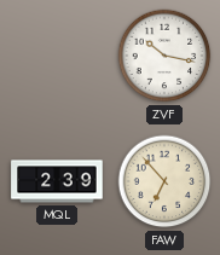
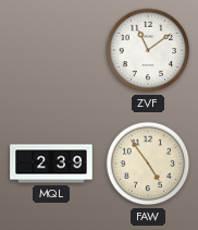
ZVF: 10:17 -> 11:09 (148, 50)
FAW: 6:53 -> 4:54 (148, 164)
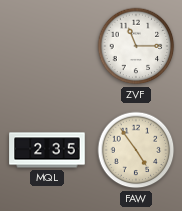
ZVF: 11:09 -> 11:15 (136, 46)
MQL: 2:39 -> 2:35 (47, 150)
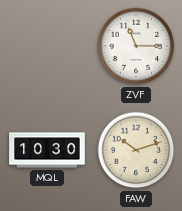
MQL: 2:35 -> 10:30 (47, 150)
FAW: 4:54 -> 10:12 (136, 150)
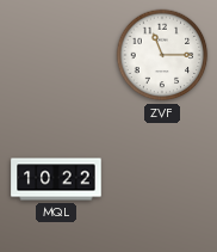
MQL: 10:30 -> 10:22 (56, 179)
FAW: 10:12 -> none (136, 150)
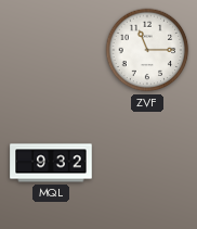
MQL: 10:22 -> 9:32 (51, 163)
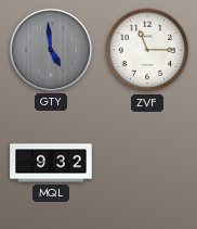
GTY: none -> 4:59 (51, 50)
